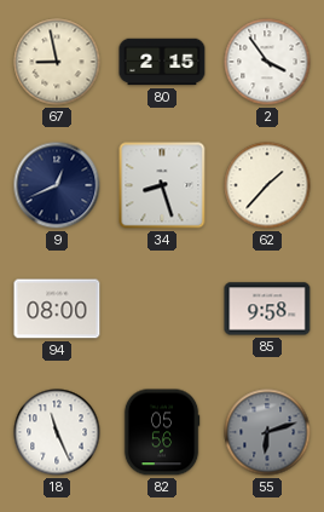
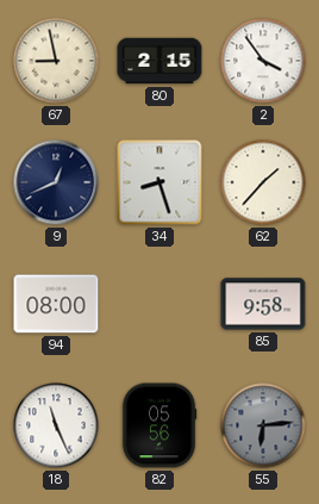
55: 6:12 -> 6:14 (263, 425)
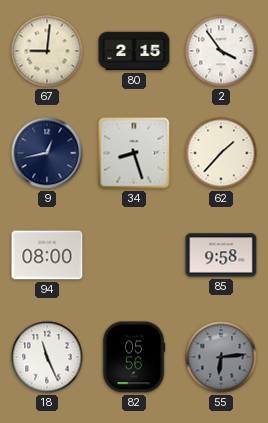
67: 8:58 -> 9:01 (47, 51)
9: 12:41 -> 12:43 (47, 153)
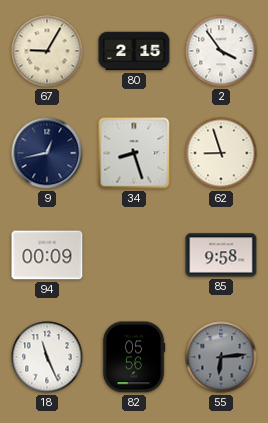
67: 9:01 -> 9:05 (47, 51)
62: 1:37 -> 8:57 (221, 153)
94: 08:00 -> 00:09 (47, 255)
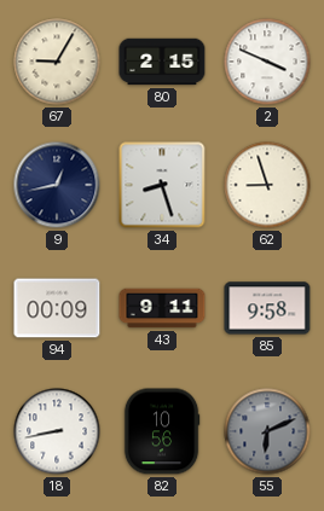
2: 3:54 -> 3:49 (267, 62)
43: none -> 9:11 (162, 308)
18: 11:26 -> 8:43 (57, 431)
82: 05:56 -> 10:56 (162, 431)
55: 6:14 -> 6:11 (267, 431)
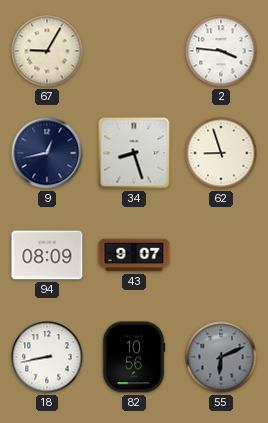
80: 2:15 -> none (162, 62)
2: 3:49 -> 3:46 (221, 51)
94: 00:09 -> 08:09 (47, 255)
43: 9:11 -> 9:07 (134, 255)
85: 9:58 -> none (267, 308)
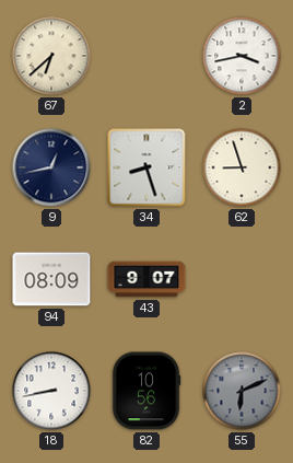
67: 9:05 -> 6:38 (51, 56)
2: 3:46 -> 3:43 (242, 56)
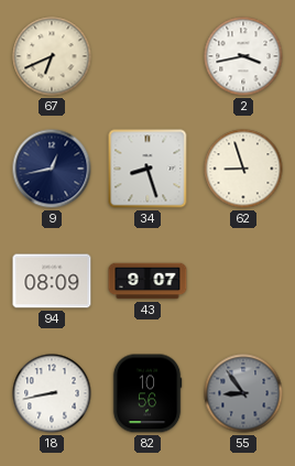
67: 6:38 -> 6:41 (52, 56)
55: 6:11 -> 8:54 (243, 393)
